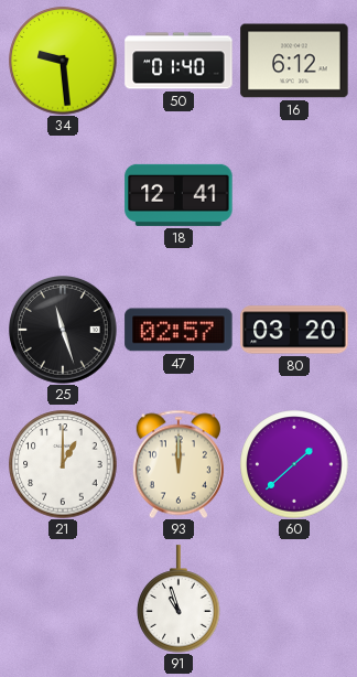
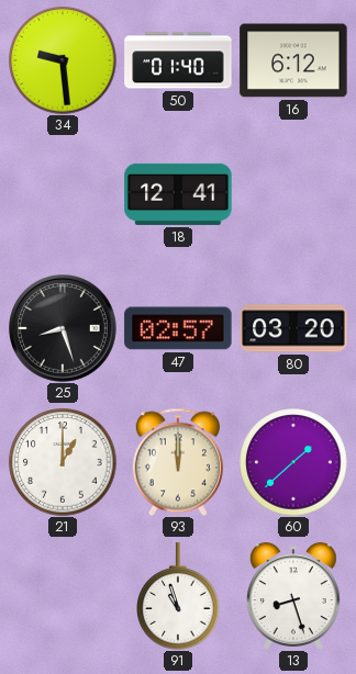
25: 11:27 -> 8:27 (64, 329)
13: none -> 8:27 (293, 596)
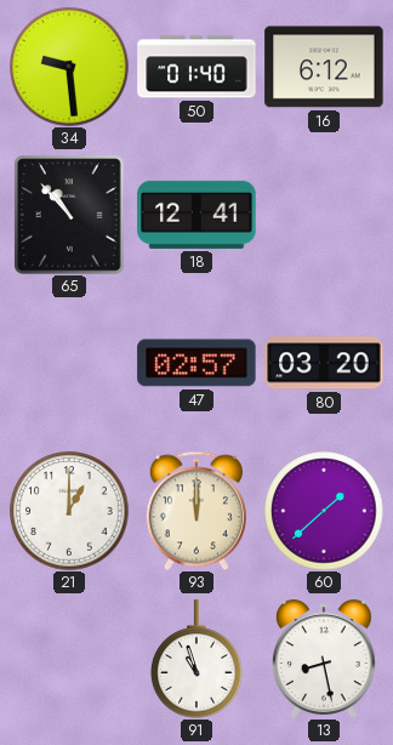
65: none -> 10:53 (69, 215)
25: 8:27 -> none (64, 329)
13: 8:27 -> 8:28 (324, 659)
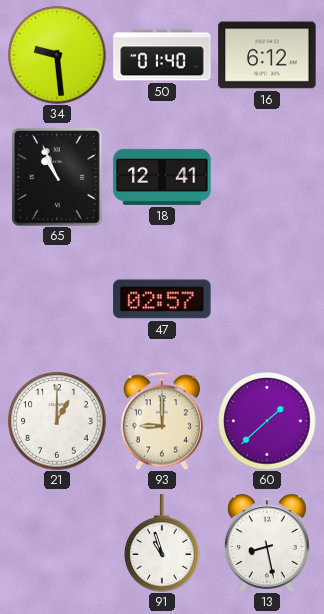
65: 10:53 -> 10:56 (57, 177)
80: 03:20 -> none (324, 363)
93: 12:00 -> 9:00 (162, 421)
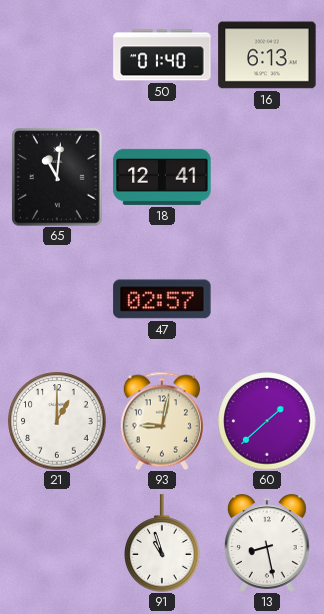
34: 9:29 -> none (57, 55)
16: 6:12 -> 6:13 (267, 55)
65: 10:56 -> 11:01 (57, 177)
93: 9:00 -> 9:02 (162, 421)
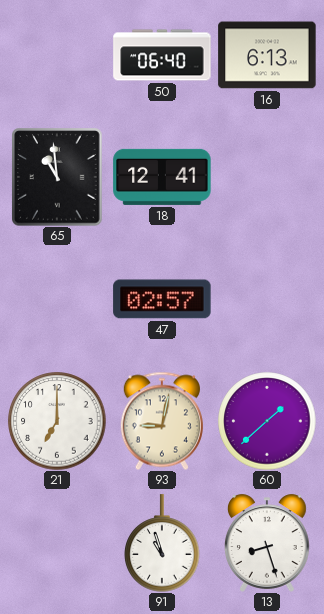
50: 01:40 -> 06:40 (162, 55)
65: 11:01 -> 10:59 (57, 177)
21: 1:00 -> 7:00 (57, 421)
13: 8:28 -> 8:27 (267, 543)
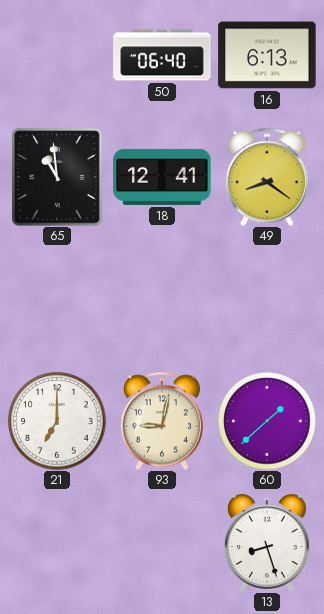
49: none -> 8:21 (267, 177)
47: 02:57 -> none (162, 299)
91: 10:57 -> none (162, 543)
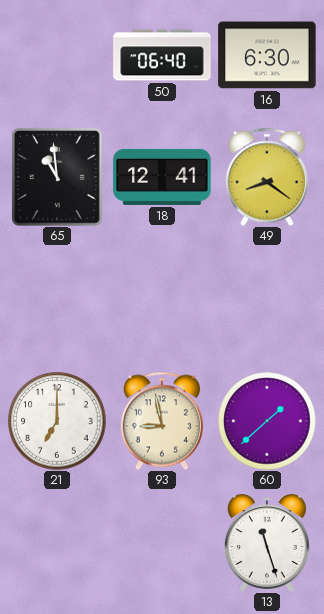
16: 6:13 -> 6:30 (267, 55)
93: 9:02 -> 8:58 (162, 421)
13: 8:27 -> 11:27 (267, 543)
